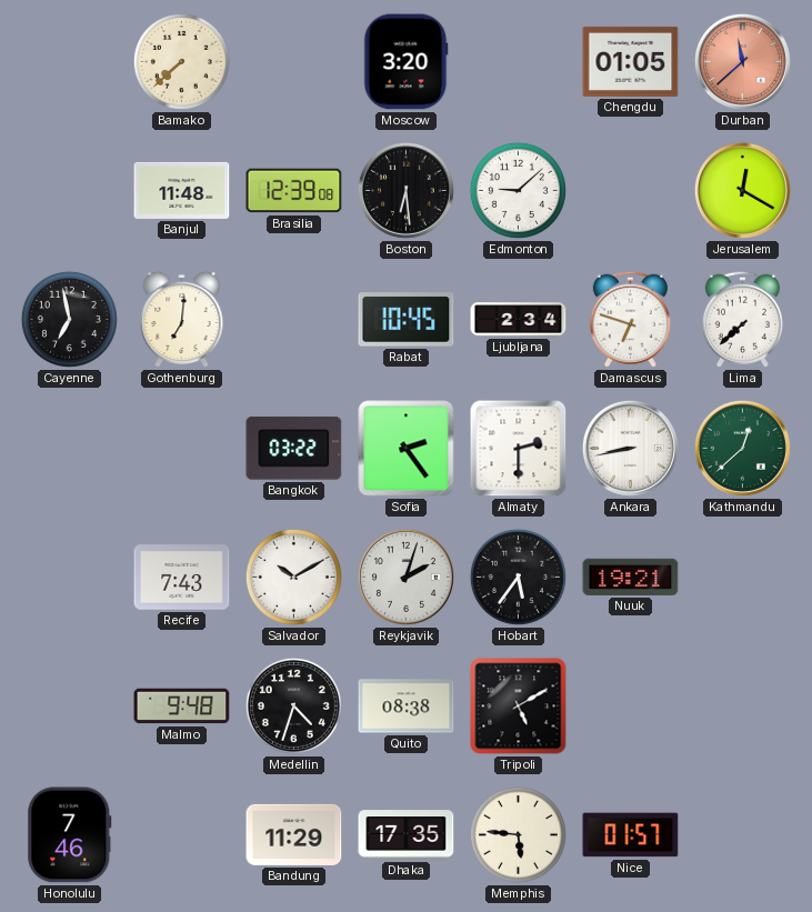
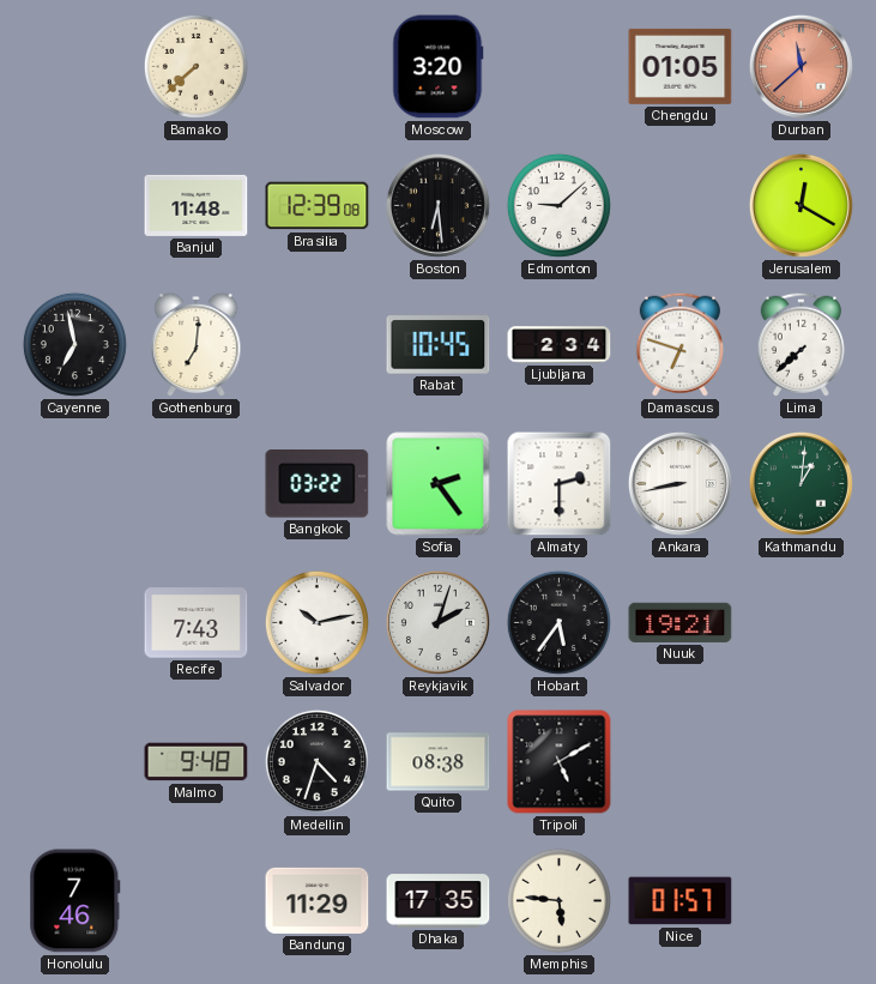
Kathmandu: 12:38 -> 1:01 (801, 483)
Salvador: 10:10 -> 10:13 (316, 622)
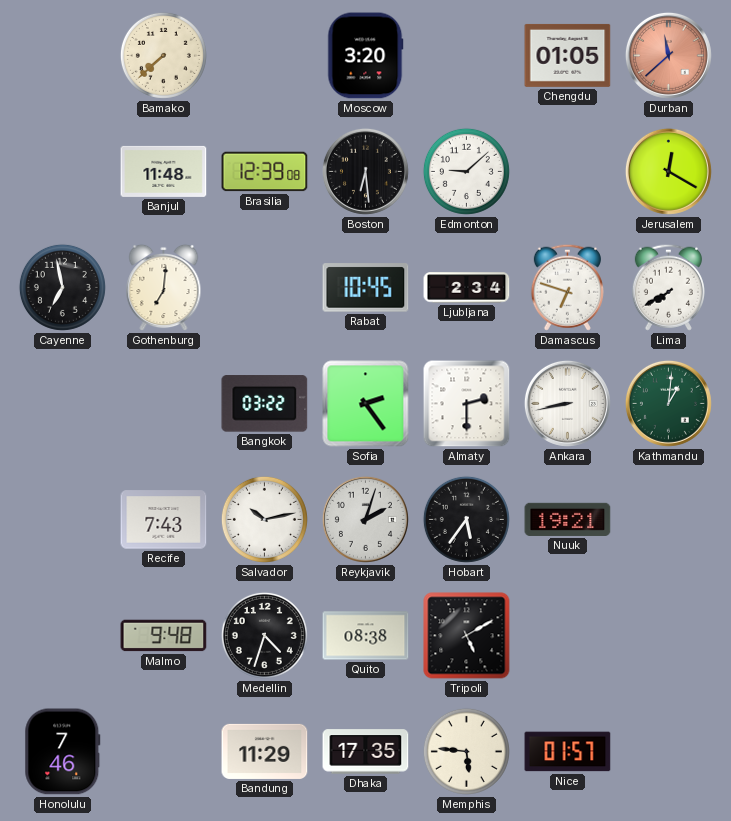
Lima: 7:38 -> 7:40 (668, 287)
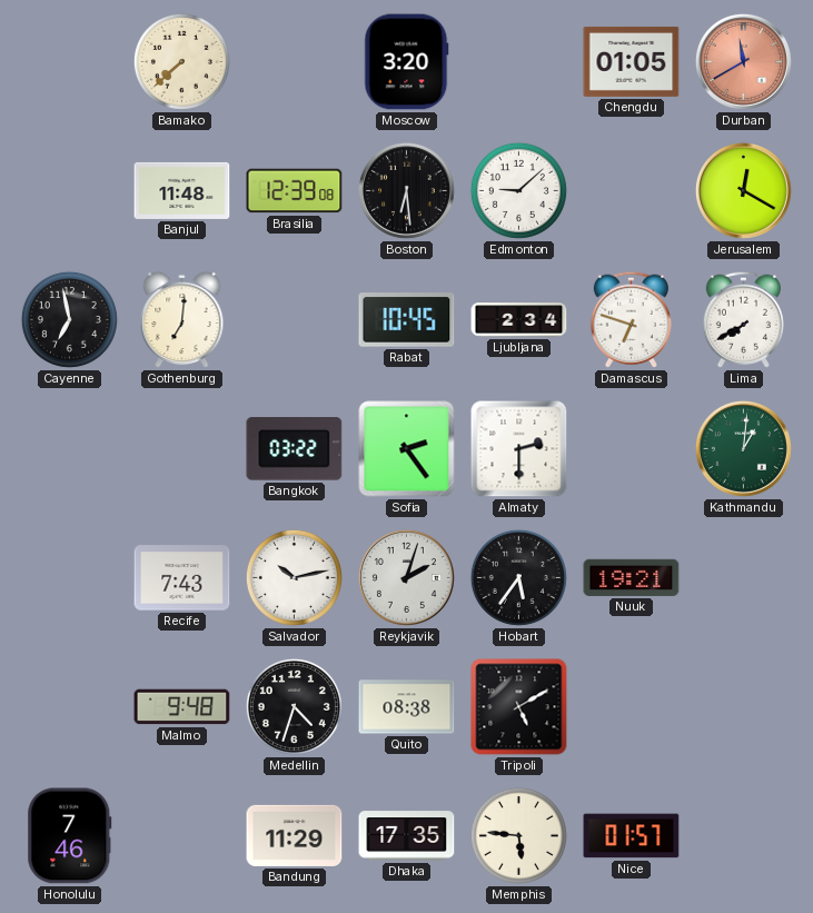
Durban: 11:38 -> 11:40 (743, 61)
Ankara: 8:43 -> none (567, 403)
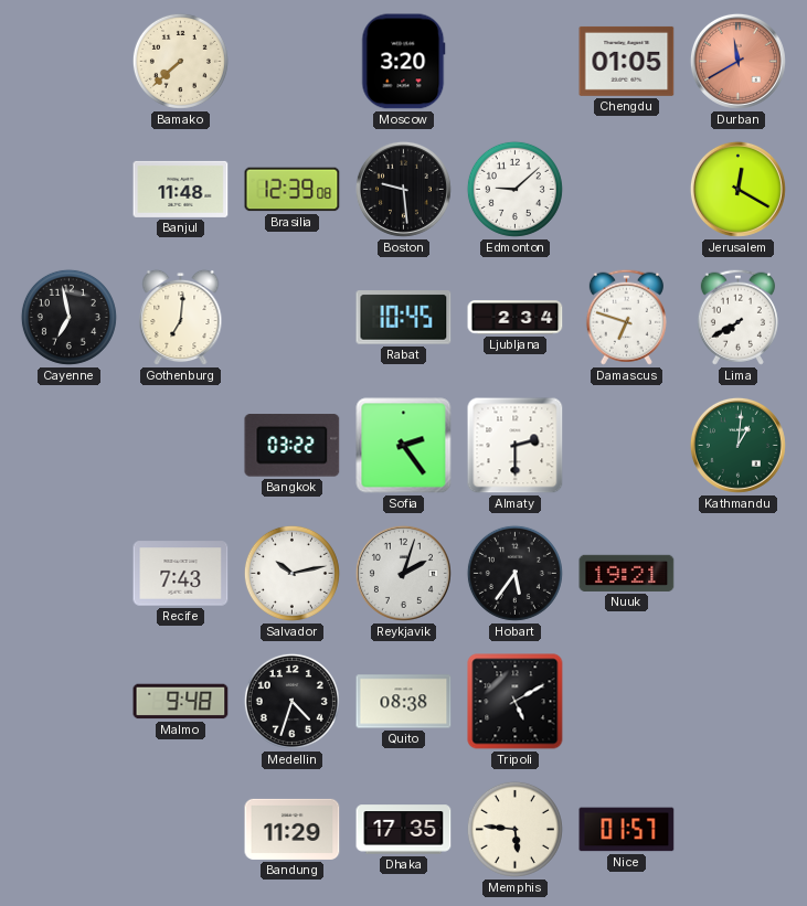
Boston: 6:29 -> 9:29 (403, 189)
Honolulu: 7:46 -> none (70, 836)
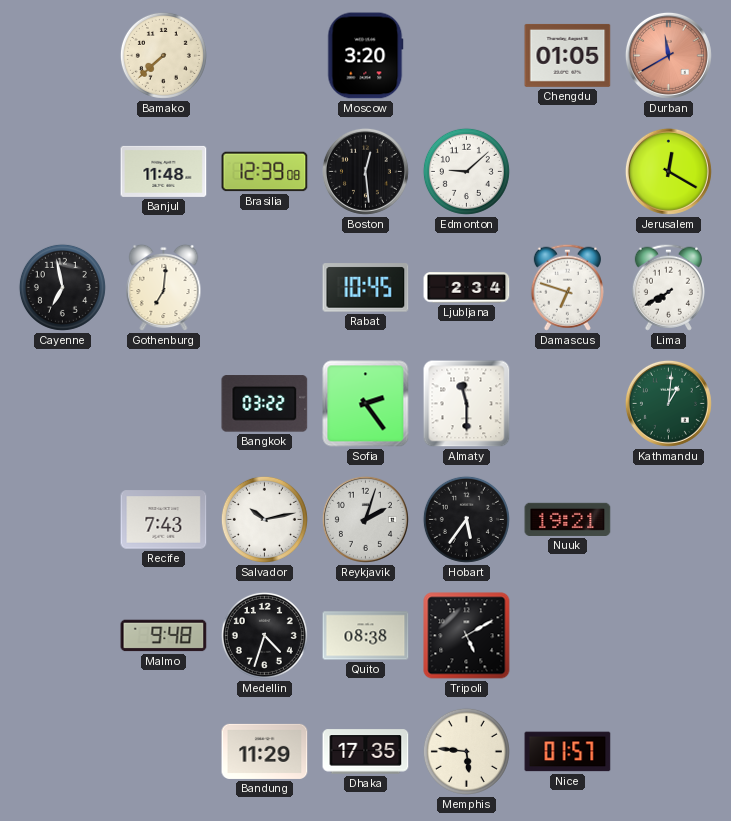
Boston: 9:29 -> 12:29 (365, 171)
Almaty: 2:30 -> 11:30 (467, 404)
